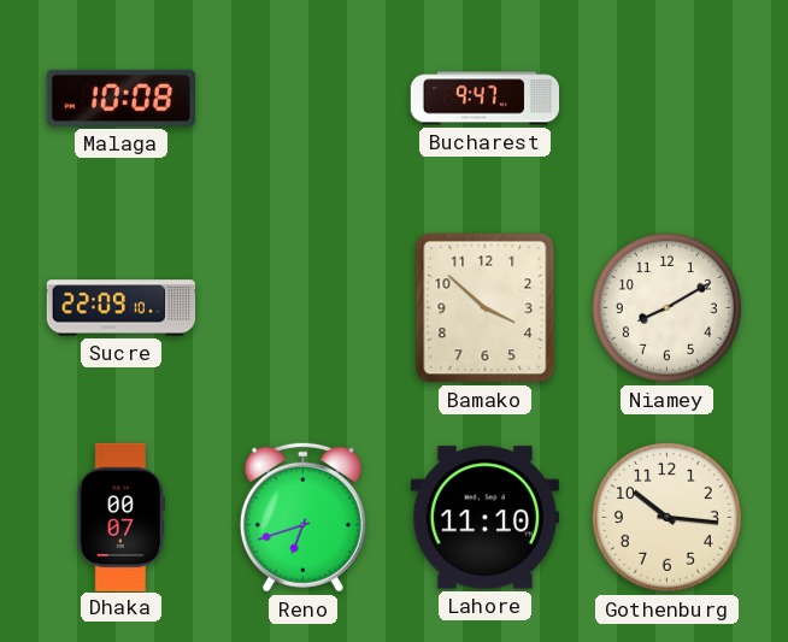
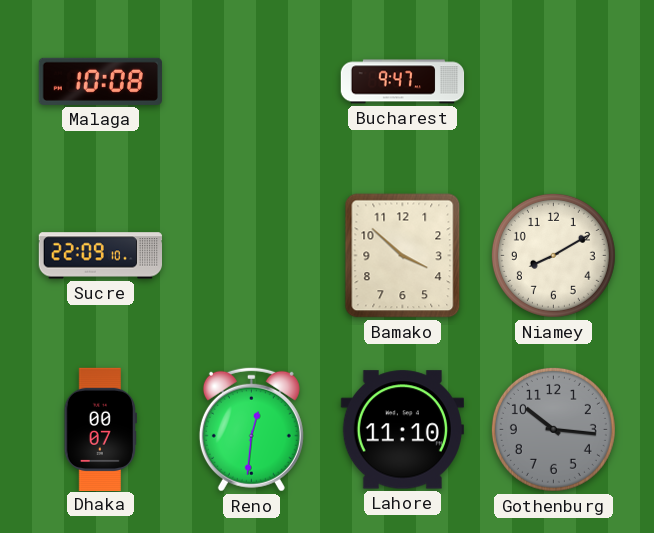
Reno: 6:42 -> 12:31 (251, 429)
Gothenburg dial: cream -> grey (553, 429)
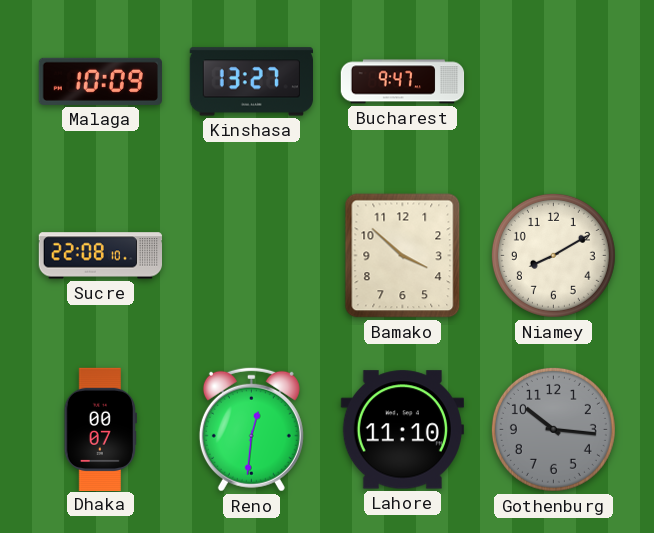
Malaga: 10:08 -> 10:09 (100, 81)
Kinshasa: none -> 13:27 (251, 82)
Sucre: 22:09 -> 22:08 (100, 256)
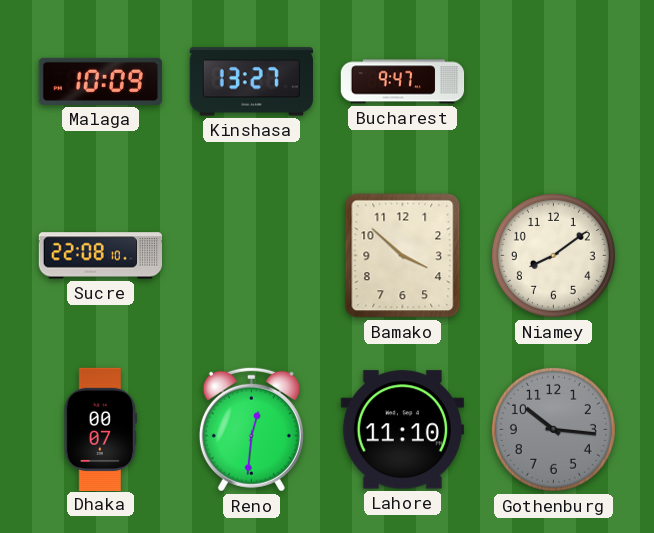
Niamey: 8:10 -> 8:09 (553, 255)
